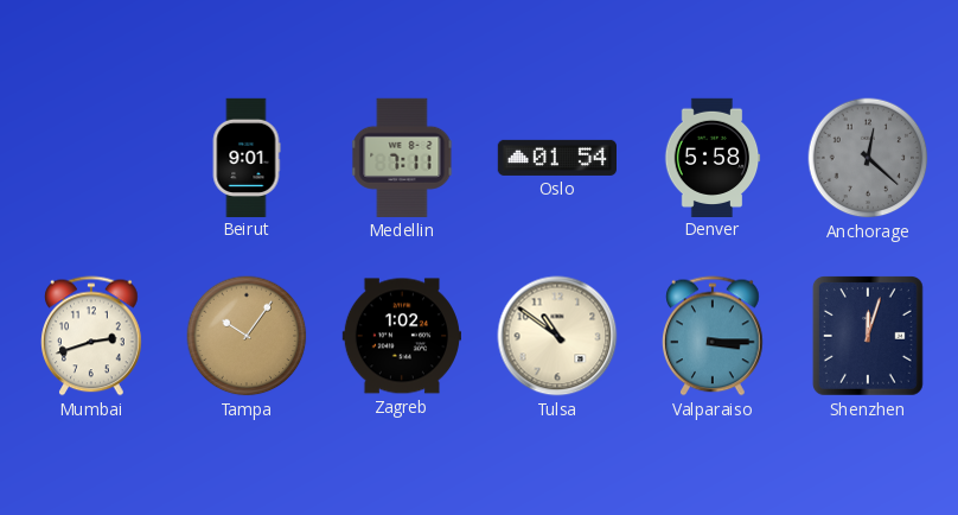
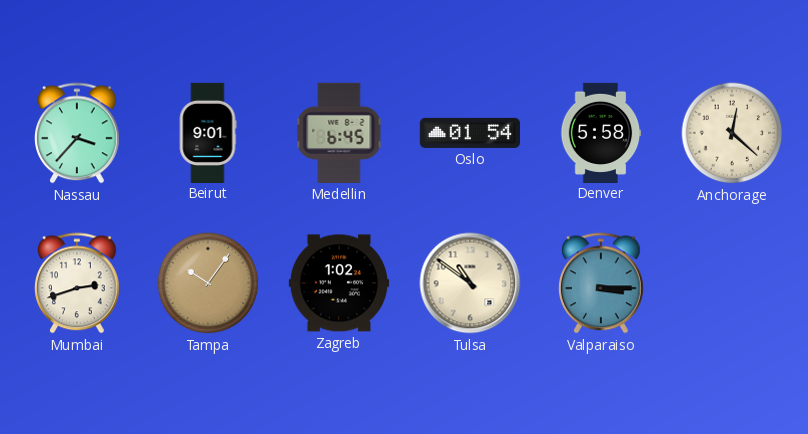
Nassau: none -> 3:37 (78, 133)
Medellin: 7:11 -> 6:45 (339, 133)
Anchorage dial: grey -> cream (732, 133)
Shenzhen: 12:03 -> none (868, 337)
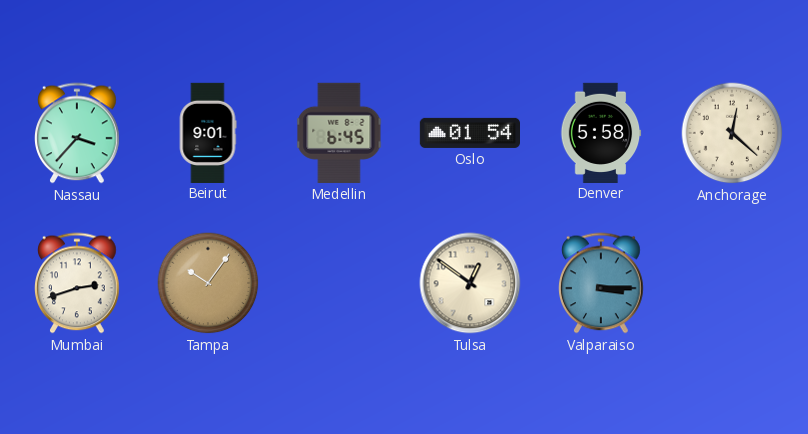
Zagreb: 1:02 -> none (338, 283)
Tulsa: 10:51 -> 12:51 (470, 283)
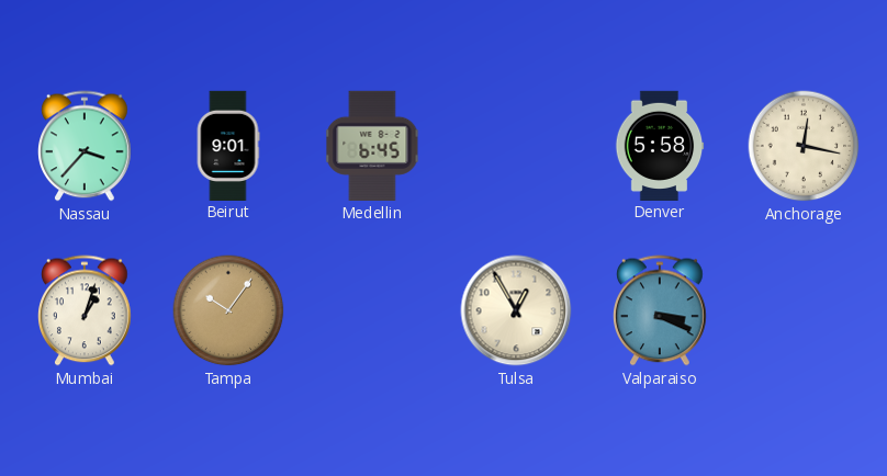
Oslo: 01:54 -> none (469, 133)
Anchorage: 12:22 -> 12:17 (804, 146)
Mumbai: 2:42 -> 1:03 (86, 310)
Tulsa: 12:51 -> 12:55 (516, 310)
Valparaiso: 3:15 -> 3:19 (661, 310)
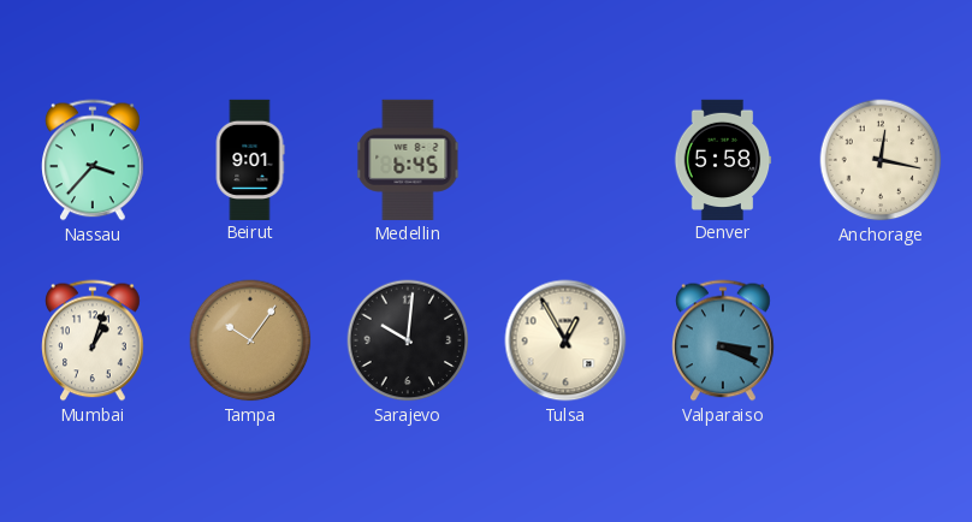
Sarajevo: none -> 10:01 (408, 340)
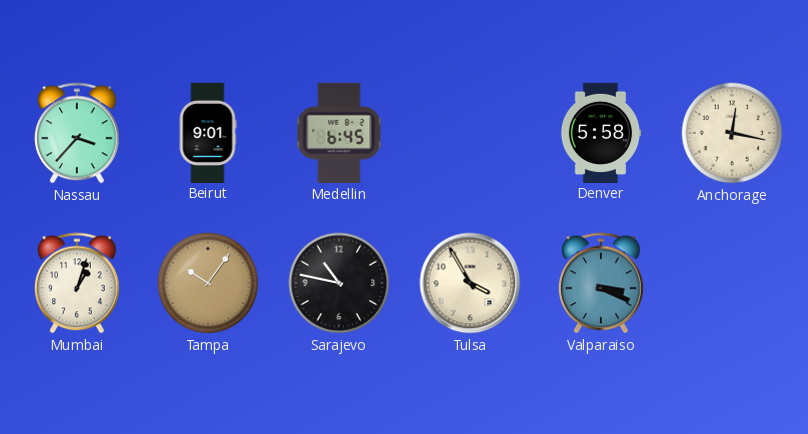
Sarajevo: 10:01 -> 10:47 (339, 283)
Tulsa: 12:55 -> 3:55 (470, 283)
